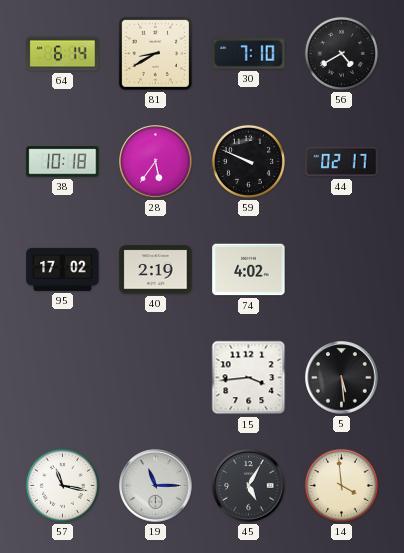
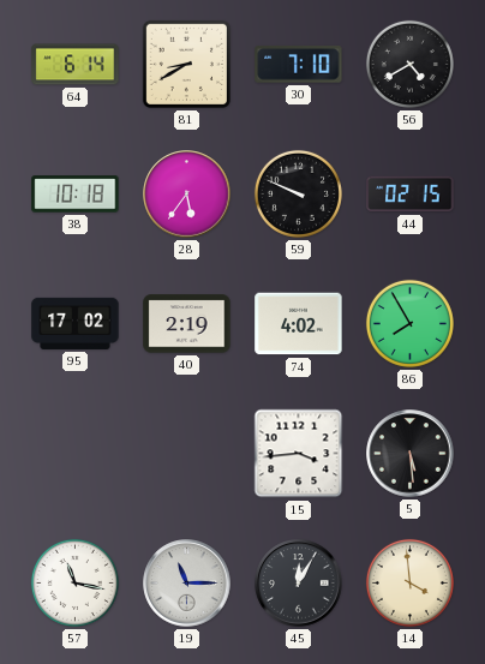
44: 02:17 -> 02:15 (411, 195)
86: none -> 7:55 (409, 323)
45: 5:05 -> 12:05 (299, 584)
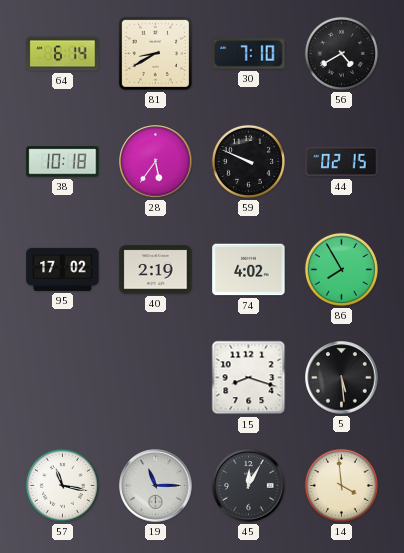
15: 3:44 -> 8:18 (249, 378)
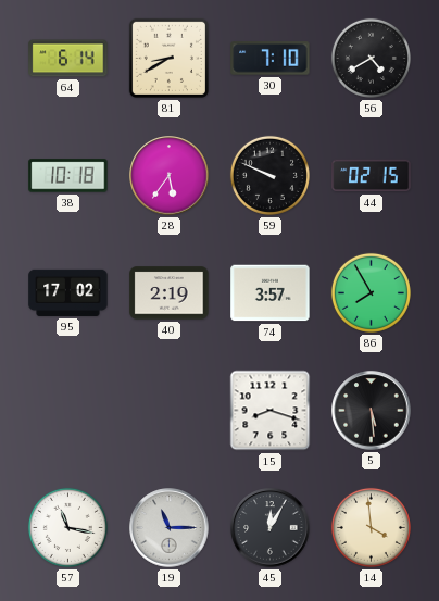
74: 4:02 -> 3:57 (271, 293)
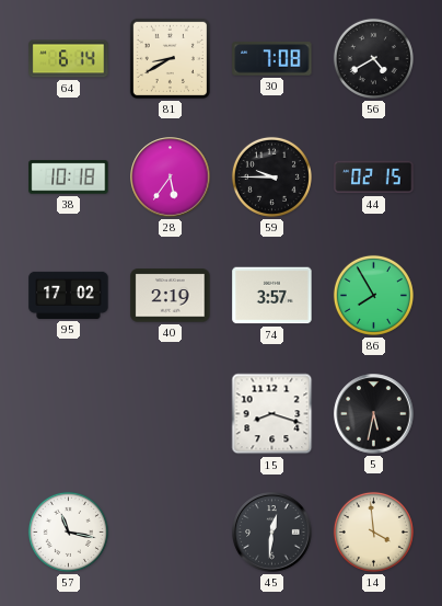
30: 7:10 -> 7:08 (272, 59)
59: 9:49 -> 9:45 (271, 176)
5: 5:29 -> 5:32 (374, 414)
19: 11:15 -> none (170, 528)
45: 12:05 -> 12:31 (272, 533)
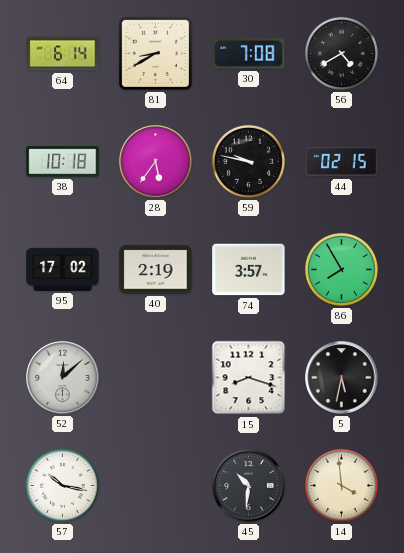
59: 9:45 -> 9:47 (248, 161)
52: none -> 12:08 (63, 378)
57: 11:17 -> 10:17 (62, 485)
45: 12:31 -> 10:31 (249, 486)
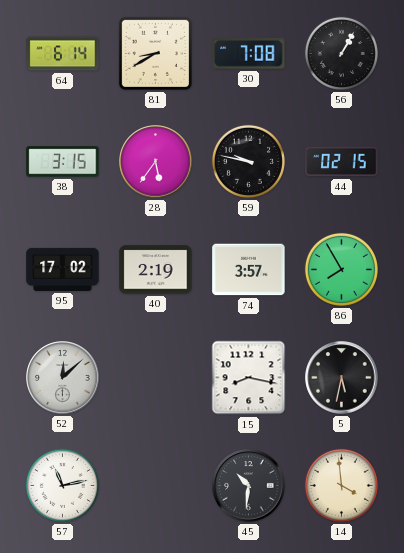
56: 4:40 -> 1:05 (341, 53)
38: 10:18 -> 3:15 (63, 162)
15: 8:18 -> 8:17 (249, 378)
57: 10:17 -> 11:13 (62, 485)
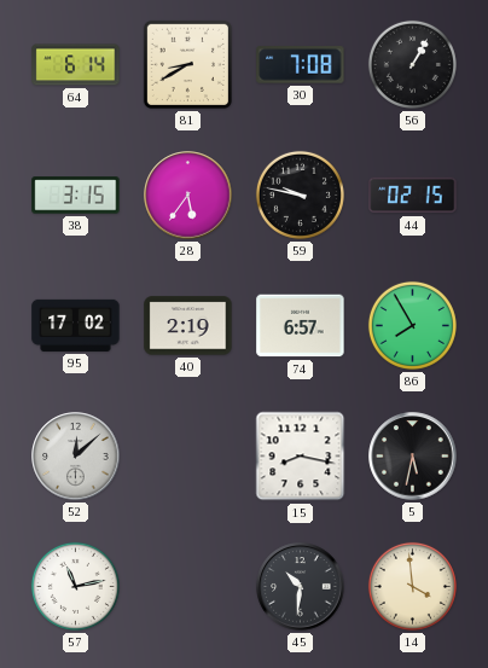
74: 3:57 -> 6:57 (301, 326)
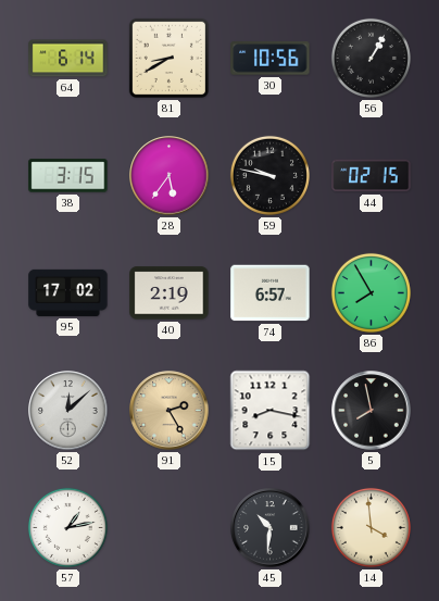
30: 7:08 -> 10:56 (271, 59)
91: none -> 2:25 (170, 411)
5: 5:32 -> 7:58 (372, 411)
57: 11:13 -> 1:13 (67, 527)
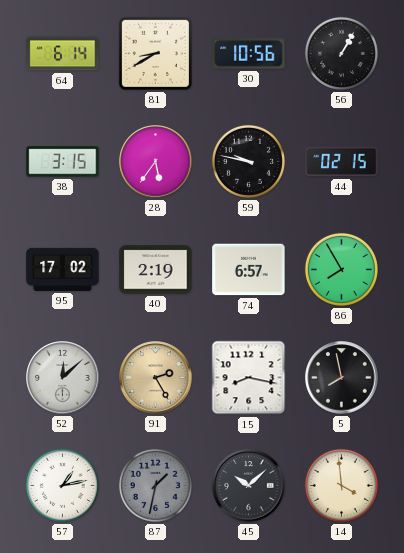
87: none -> 1:32 (155, 485)
45: 10:31 -> 10:08 (249, 486)
